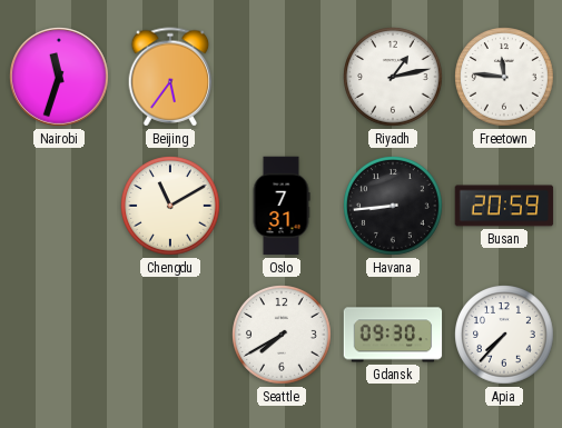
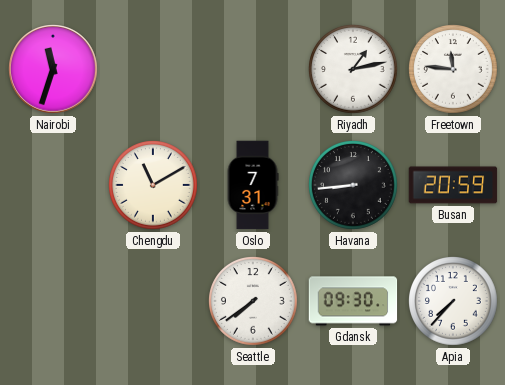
Beijing: 5:36 -> none (170, 77)
Seattle: 7:40 -> 7:39 (254, 302)
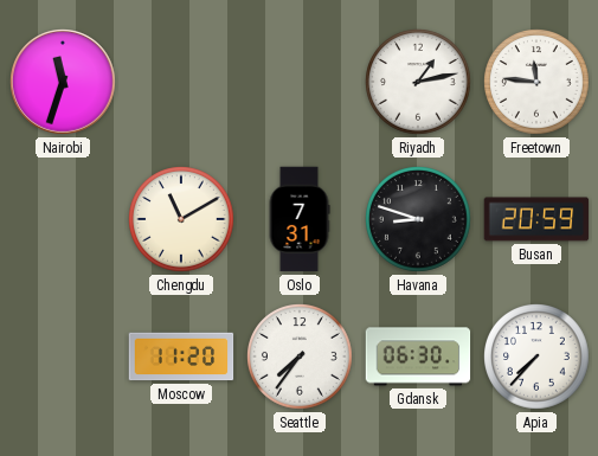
Havana: 8:44 -> 8:48 (419, 220)
Moscow: none -> 11:20 (181, 357)
Seattle: 7:39 -> 7:36 (301, 358)
Gdansk: 09:30 -> 06:30 (418, 357)
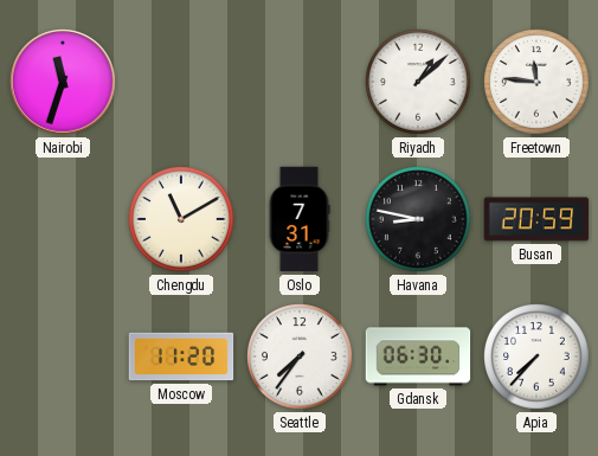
Riyadh: 1:13 -> 1:08 (419, 83)
Havana: 8:48 -> 8:47 (419, 220)
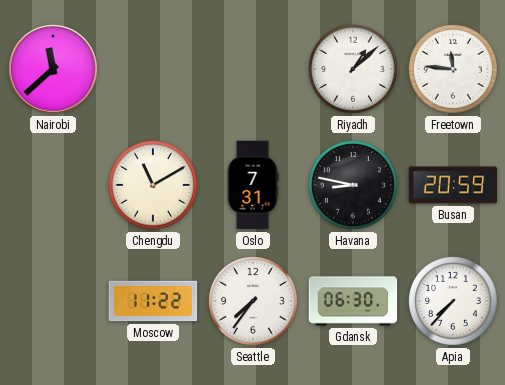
Nairobi: 11:33 -> 11:38 (54, 70)
Moscow: 11:20 -> 11:22 (153, 301)
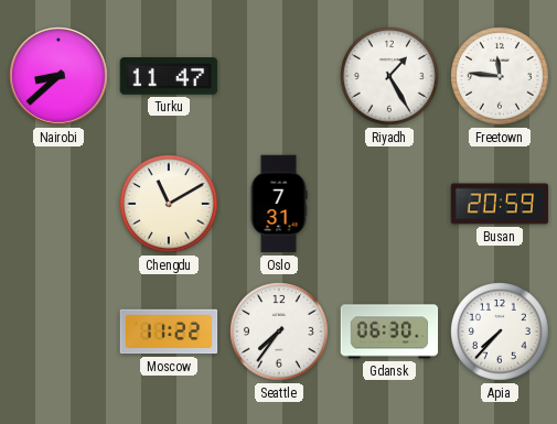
Nairobi: 11:38 -> 8:38 (60, 77)
Turku: none -> 11:47 (169, 76)
Riyadh: 1:08 -> 1:25 (390, 77)
Havana: 8:47 -> none (354, 186)
